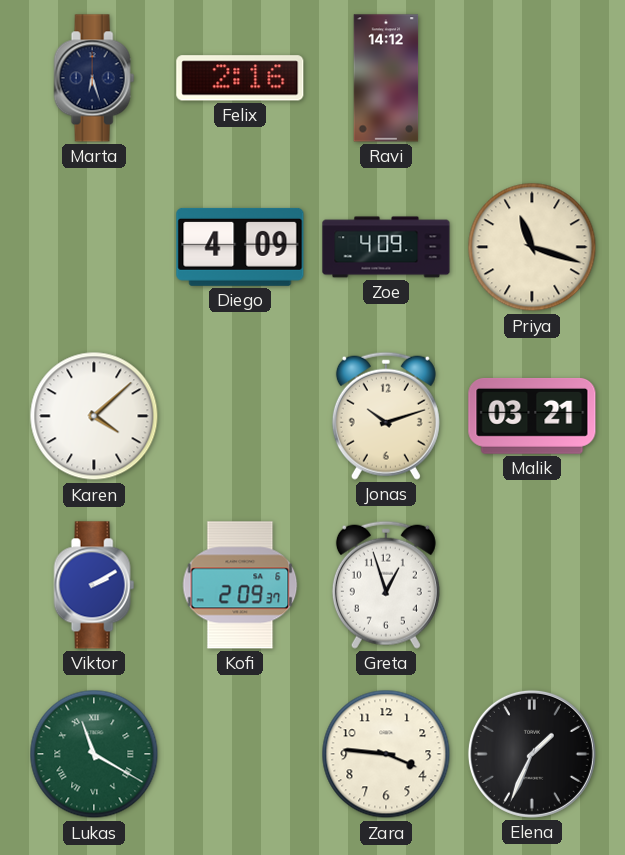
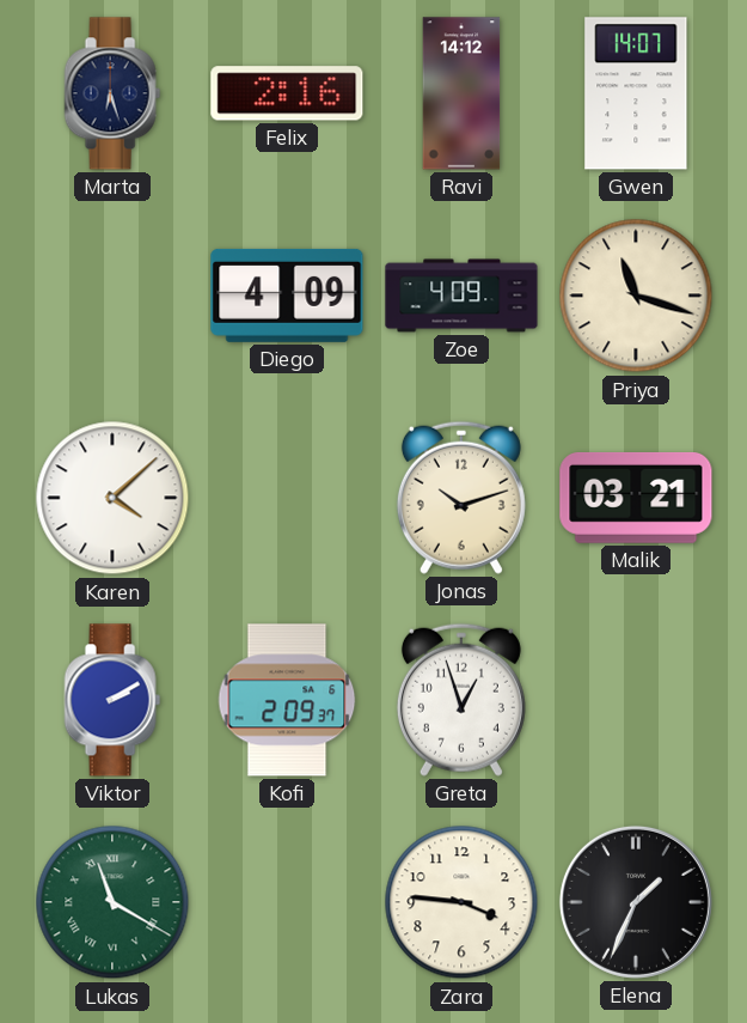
Gwen: none -> 14:07 (636, 93)
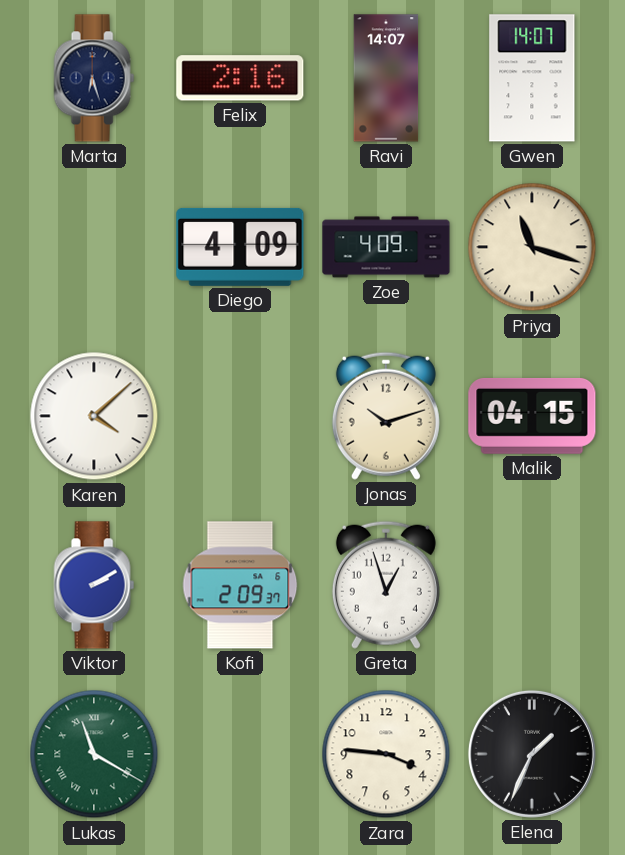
Ravi: 14:12 -> 14:07 (386, 78)
Malik: 03:21 -> 04:15 (532, 416)
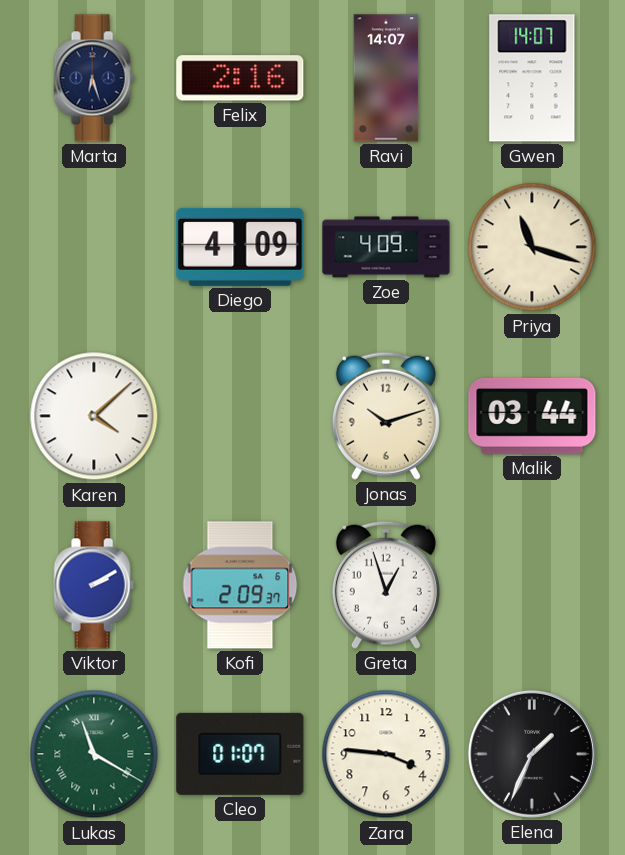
Malik: 04:15 -> 03:44 (532, 416)
Cleo: none -> 01:07 (240, 754)
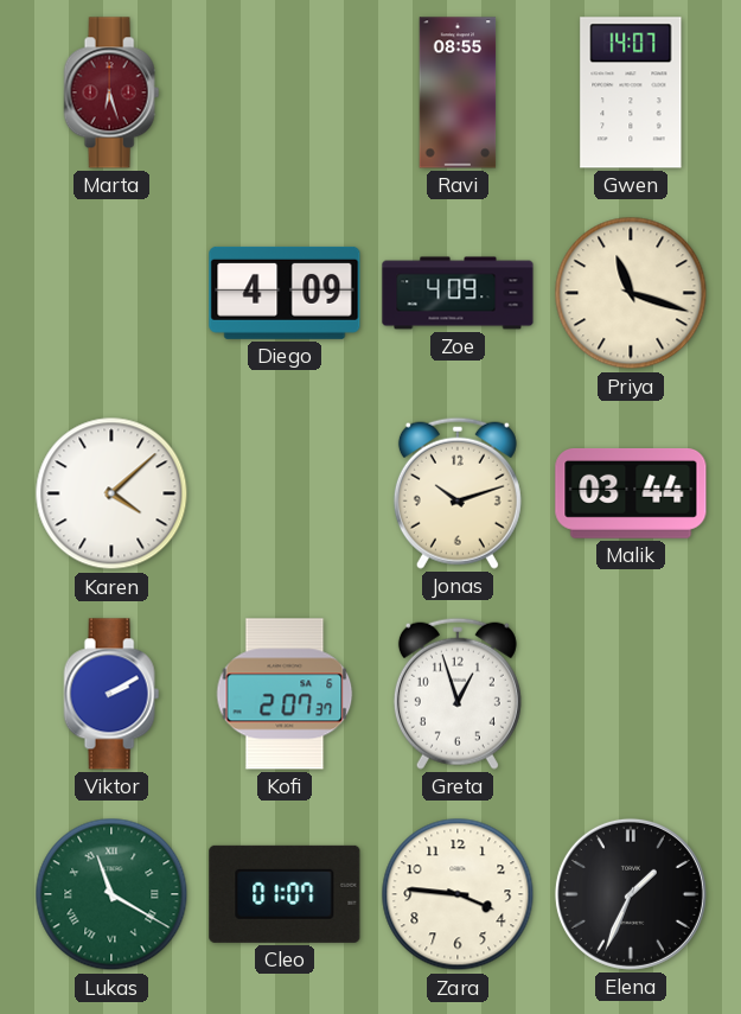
Marta dial: navy -> burgundy (111, 93)
Felix: 2:16 -> none (240, 78)
Ravi: 14:07 -> 08:55 (458, 93)
Kofi: 2:09 -> 2:07 (285, 694)
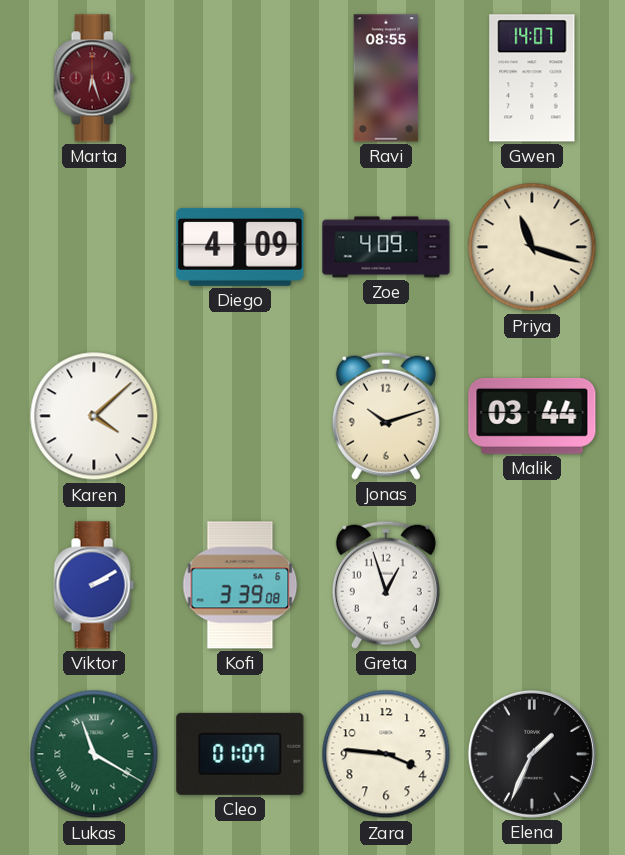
Kofi: 2:07 -> 3:39 (240, 585)
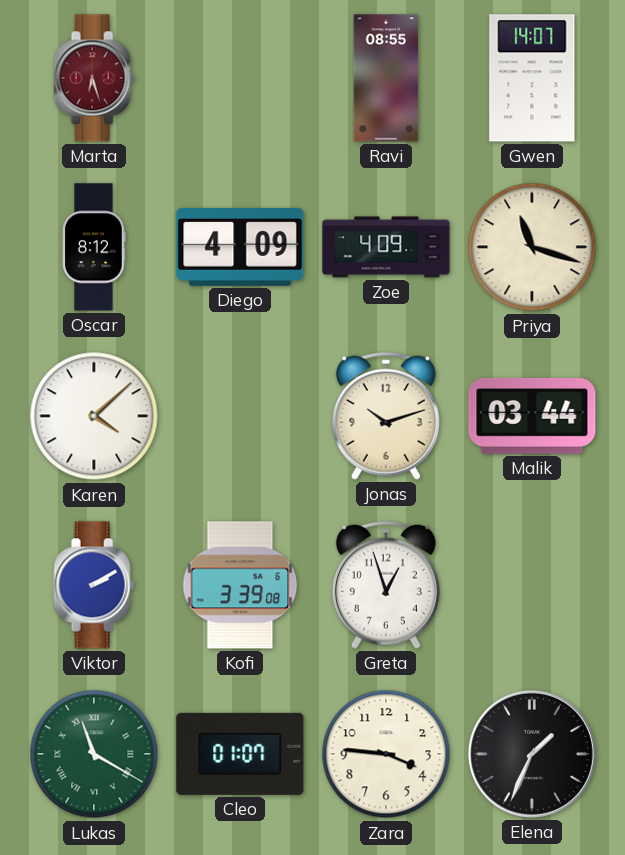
Oscar: none -> 8:12 (94, 247)
